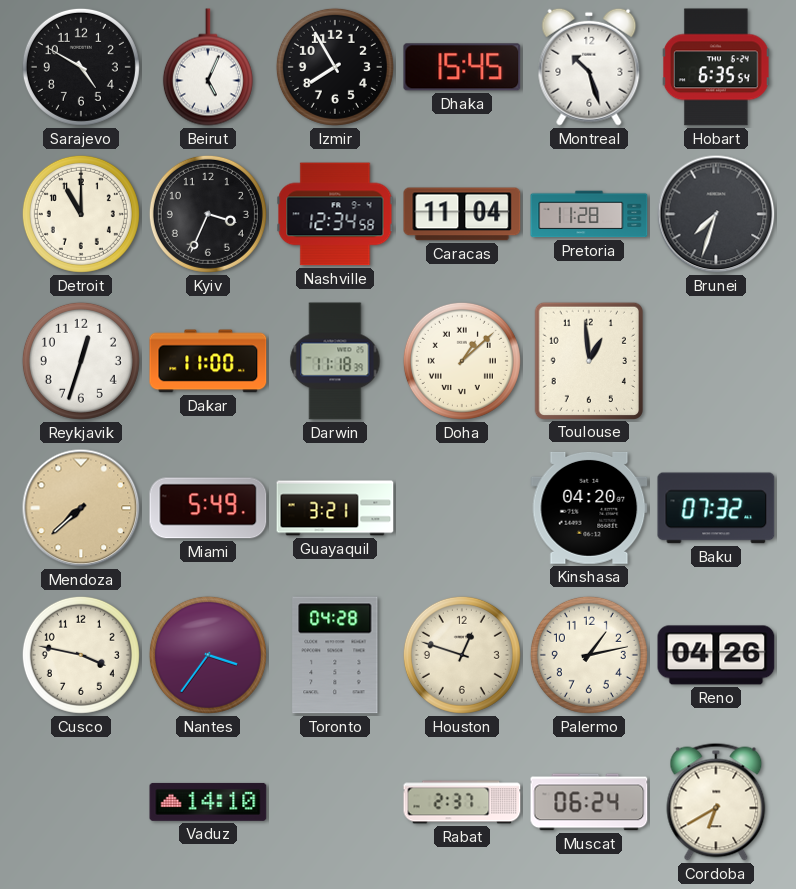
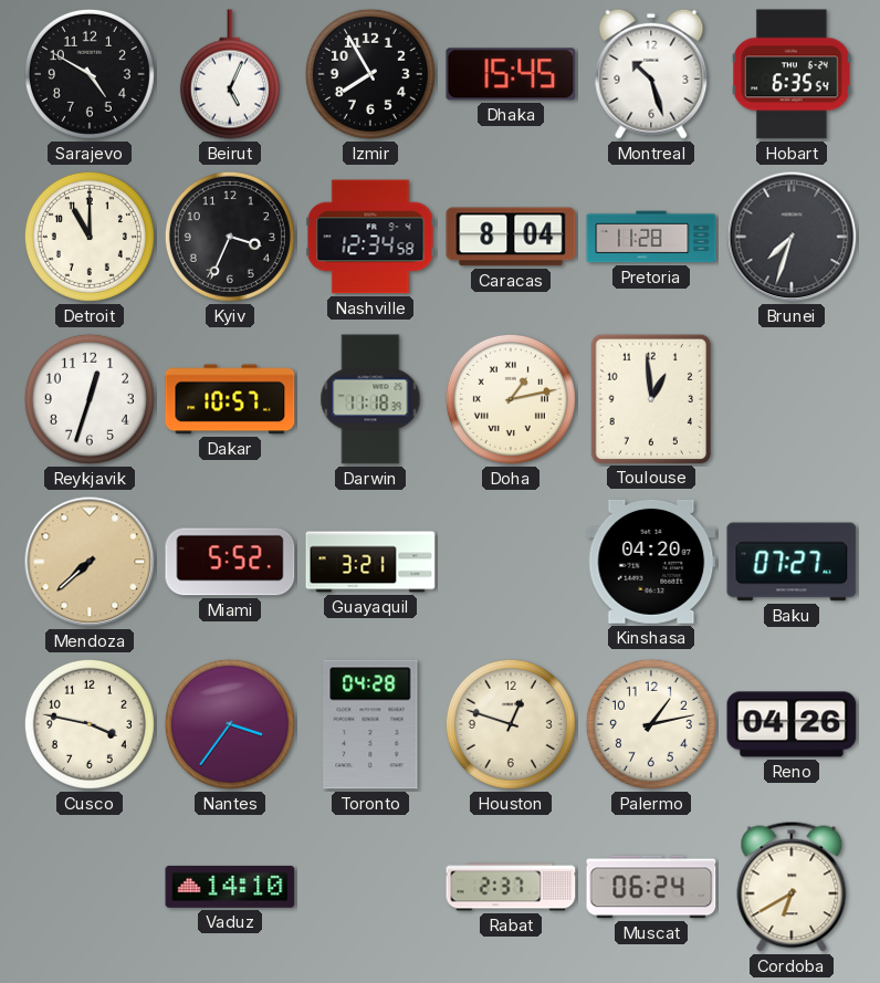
Caracas: 11:04 -> 8:04 (511, 237)
Dakar: 11:00 -> 10:57 (230, 399)
Doha: 1:08 -> 1:13 (511, 399)
Miami: 5:49 -> 5:52 (230, 562)
Baku: 07:32 -> 07:27 (792, 562)
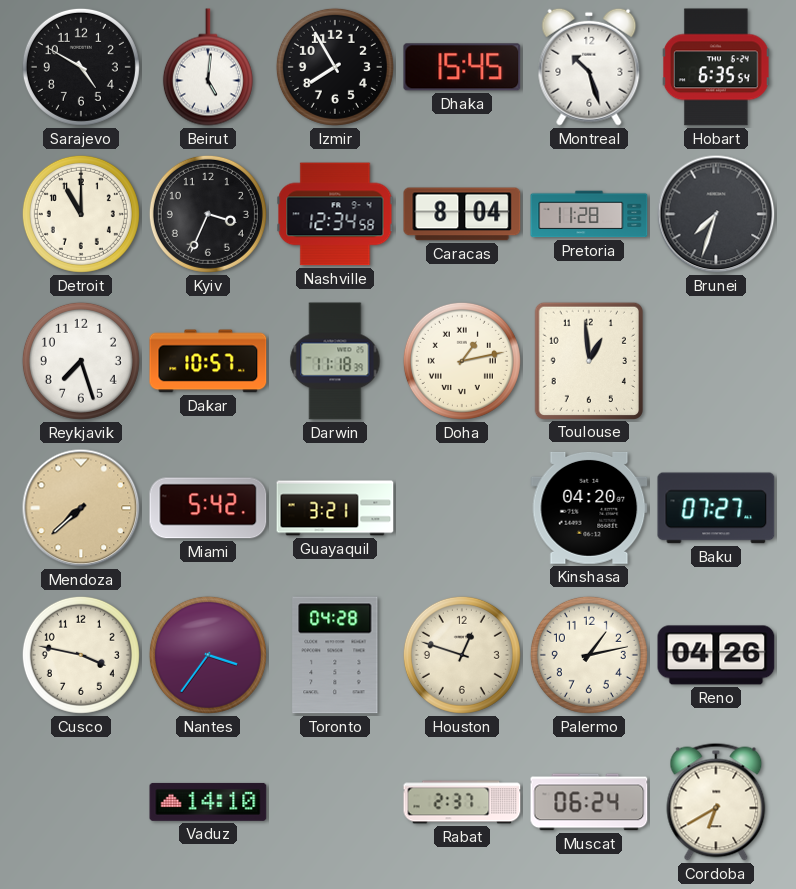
Beirut: 5:04 -> 5:01 (208, 67)
Reykjavik: 12:33 -> 7:27 (81, 361)
Miami: 5:52 -> 5:42 (208, 508)
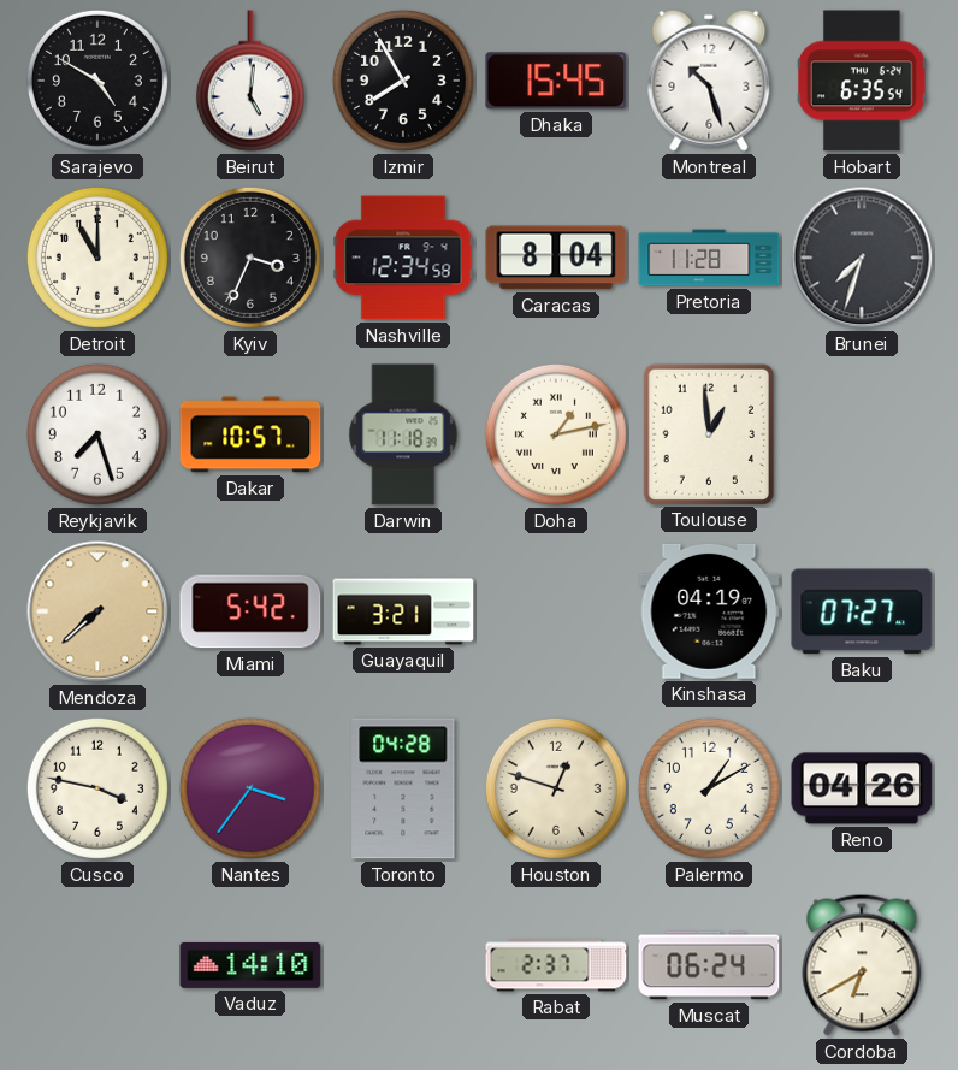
Kinshasa: 04:20 -> 04:19 (709, 611)
Palermo: 1:13 -> 1:10 (709, 788)
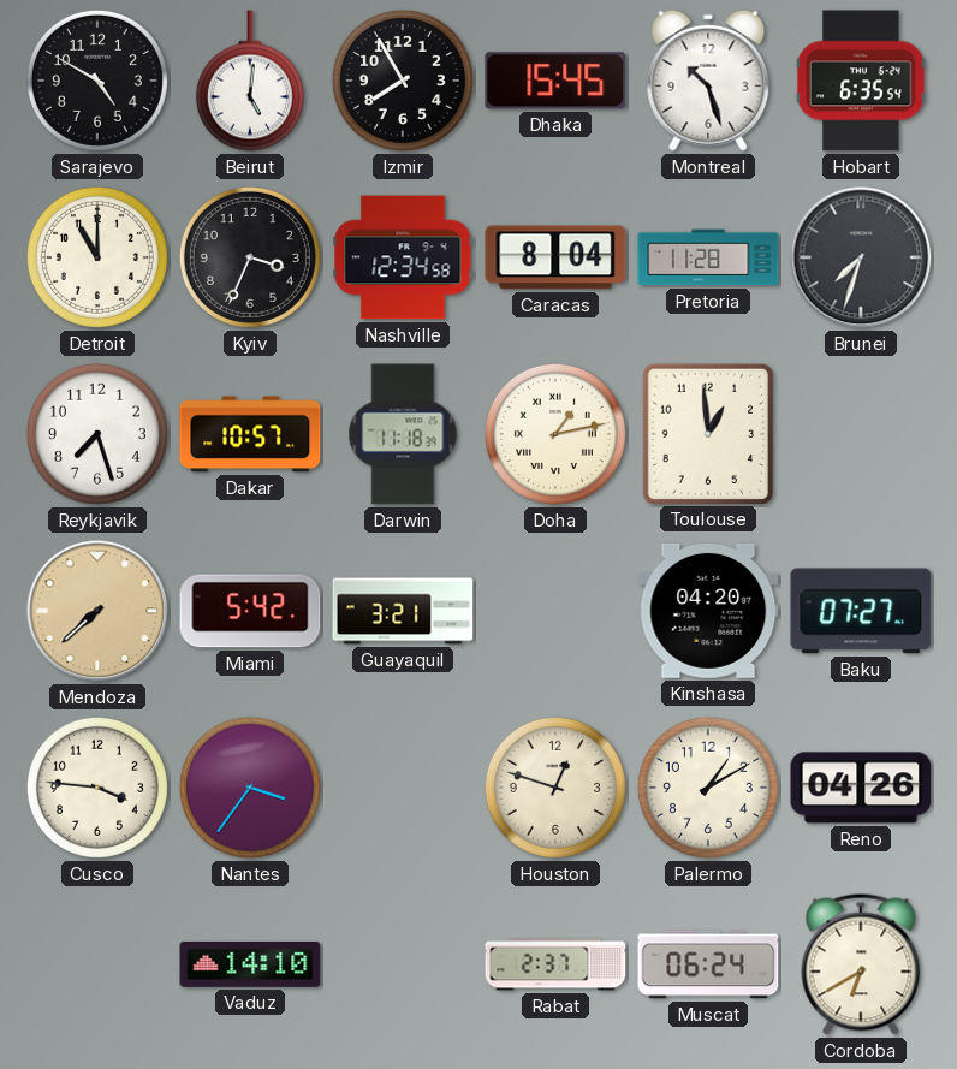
Kinshasa: 04:19 -> 04:20 (708, 611)
Cusco: 3:47 -> 3:46 (97, 788)
Toronto: 04:28 -> none (403, 788)
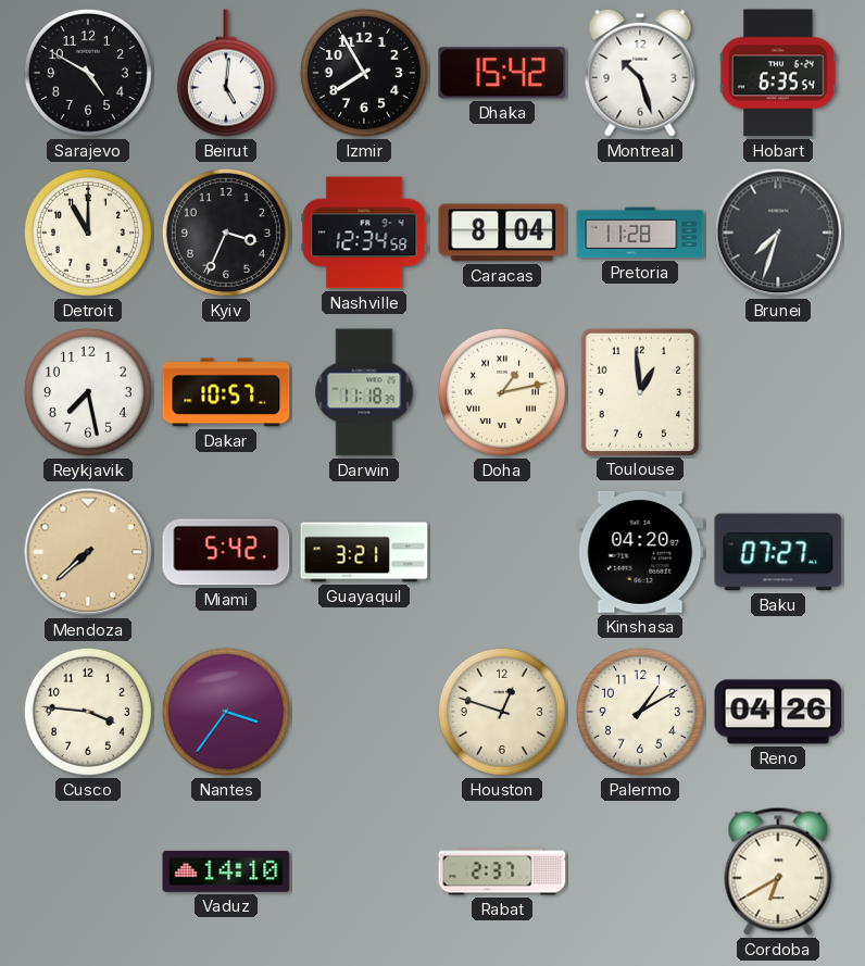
Dhaka: 15:45 -> 15:42 (502, 73)
Reykjavik: 7:27 -> 7:28 (88, 392)
Muscat: 06:24 -> none (708, 964)
